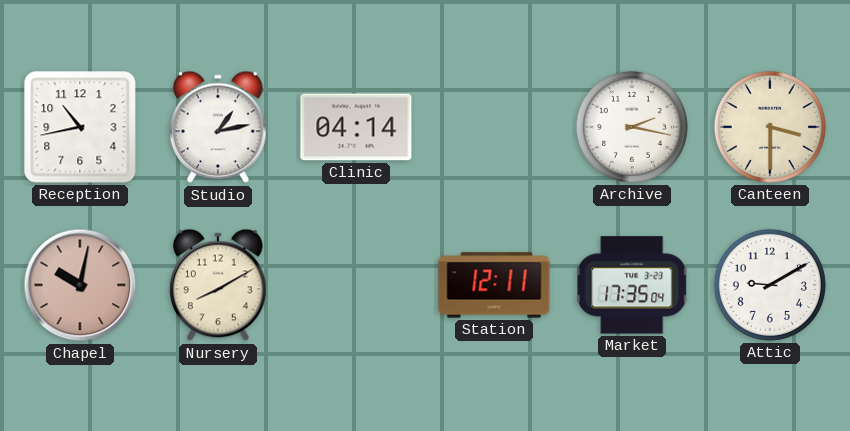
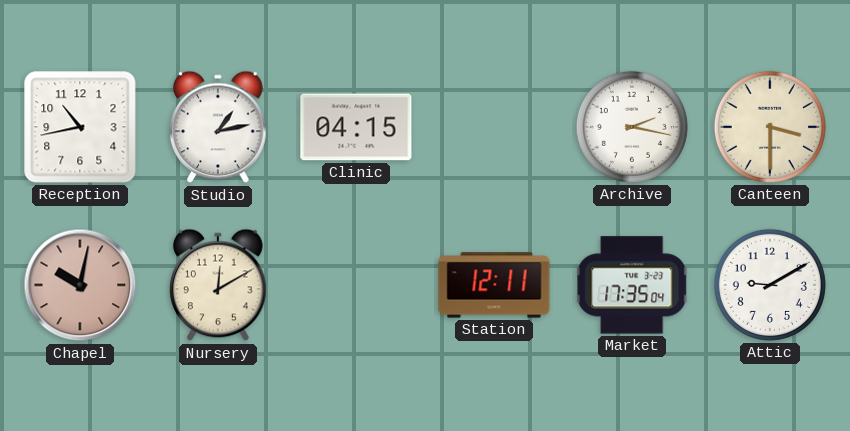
Clinic: 04:14 -> 04:15 (356, 127)
Nursery: 8:10 -> 12:10 (219, 285)
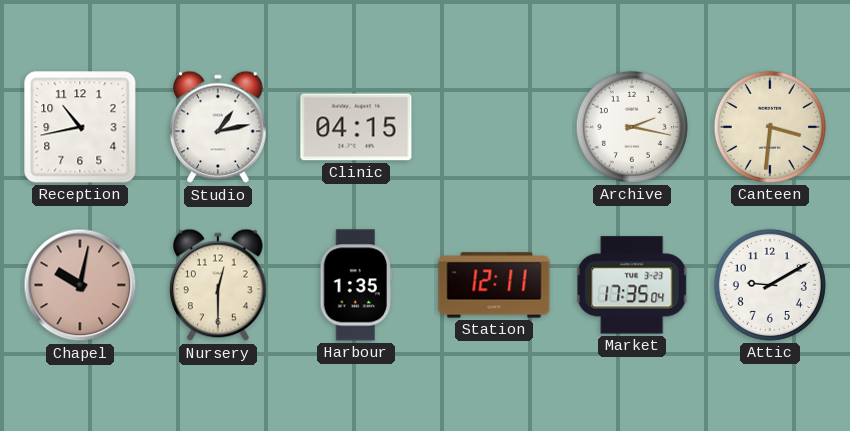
Canteen: 3:30 -> 3:31 (770, 127)
Nursery: 12:10 -> 12:30 (219, 285)
Harbour: none -> 1:35 (355, 285)
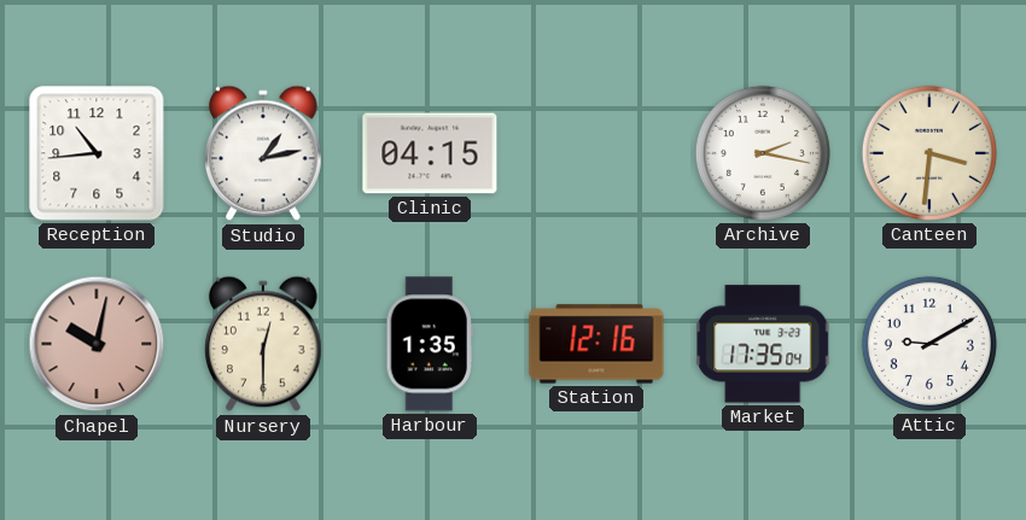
Reception: 10:43 -> 10:44 (97, 153)
Station: 12:11 -> 12:16 (596, 344)
